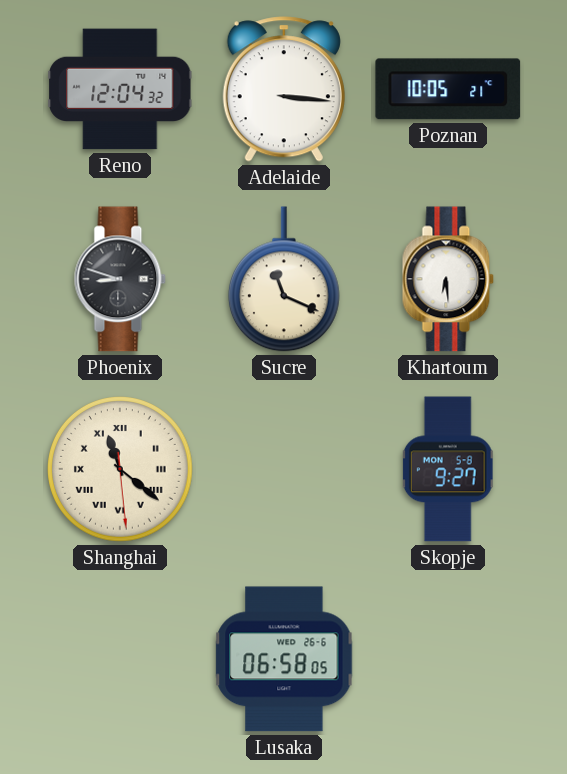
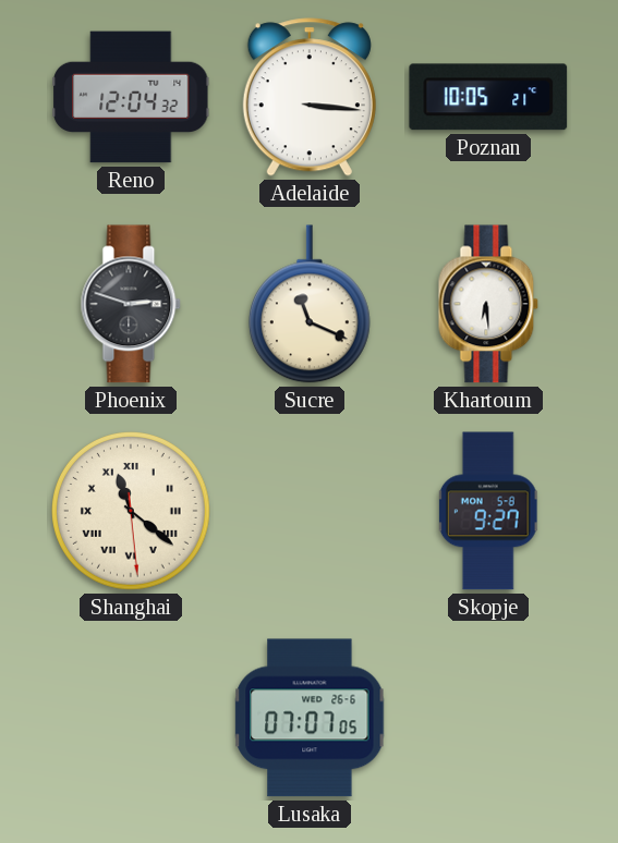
Phoenix: 8:48 -> 2:48 (131, 304)
Lusaka: 06:58 -> 07:07 (310, 718)
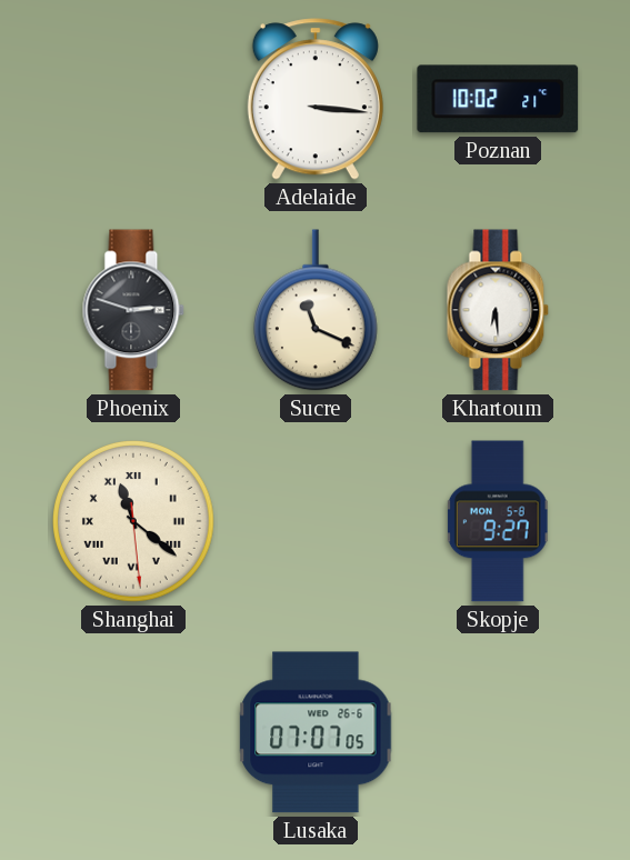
Reno: 12:04 -> none (132, 97)
Poznan: 10:05 -> 10:02 (498, 99)
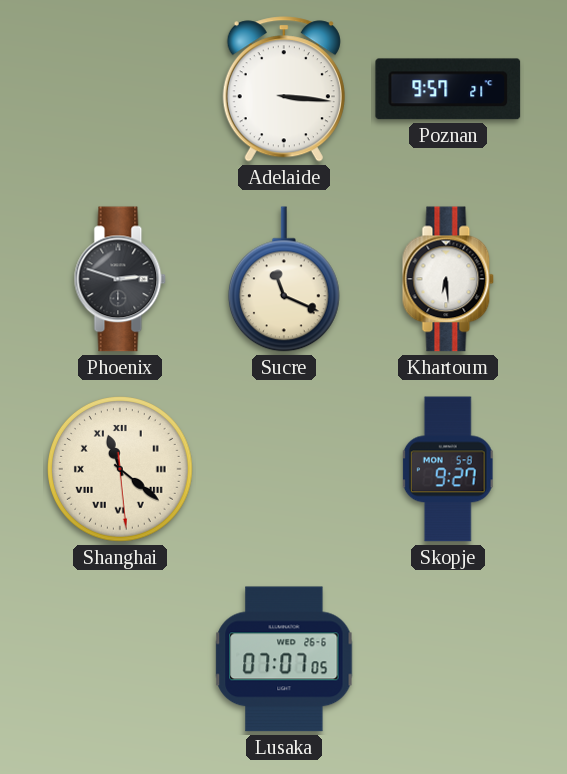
Poznan: 10:02 -> 9:57 (448, 89)
